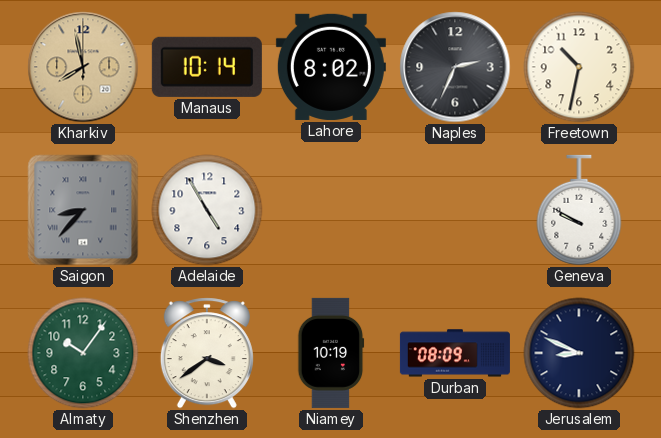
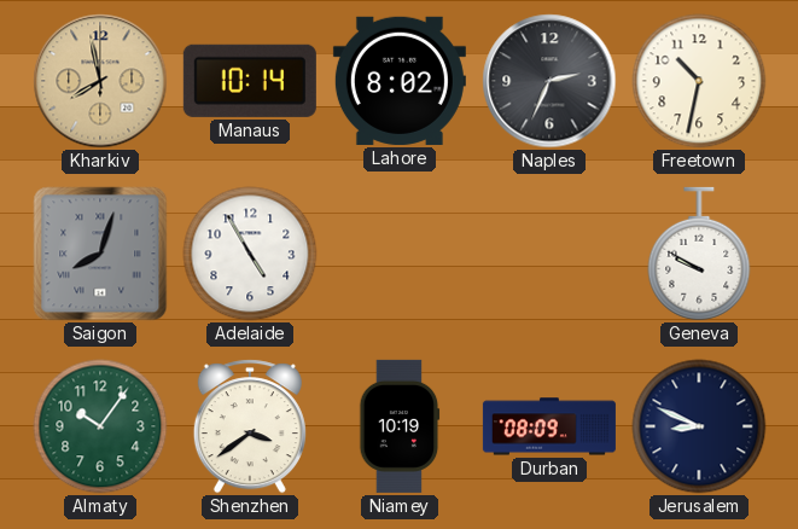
Saigon: 8:37 -> 8:03 (100, 254)
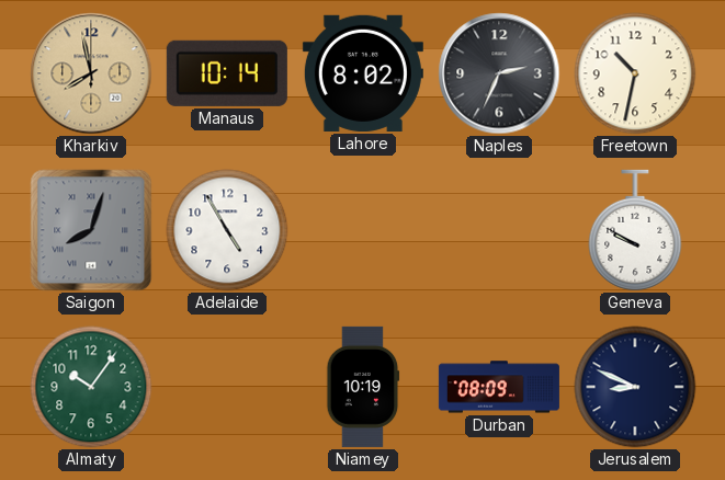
Shenzhen: 3:39 -> none (250, 426)
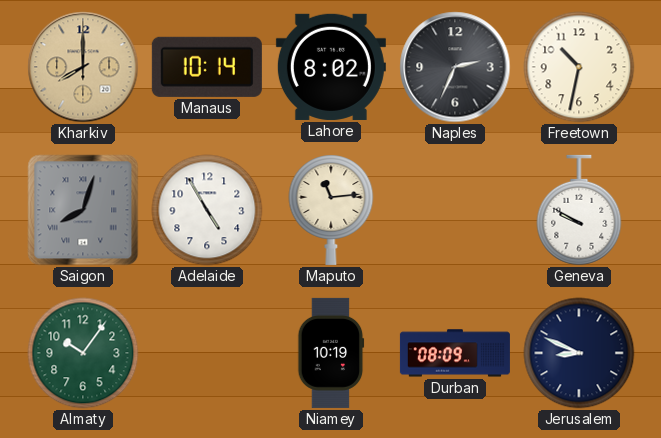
Kharkiv: 7:58 -> 8:00 (83, 67)
Maputo: none -> 11:14 (331, 210)
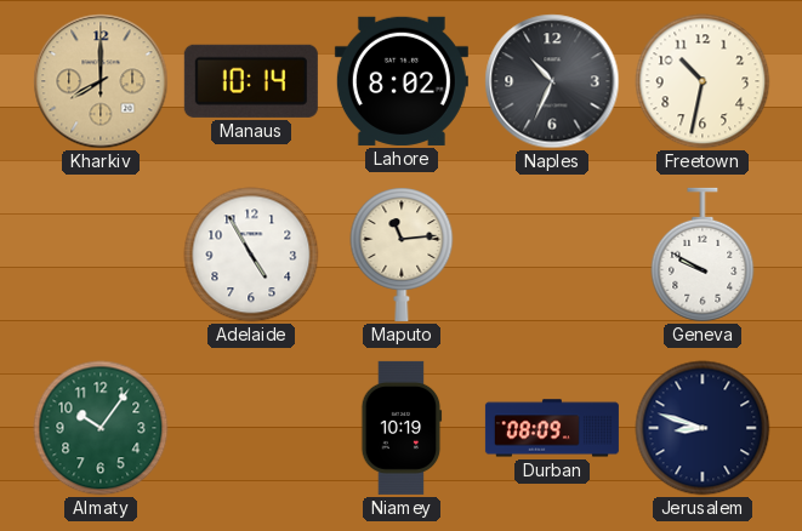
Naples: 2:34 -> 10:34 (552, 81)
Saigon: 8:03 -> none (83, 210)
Jerusalem: 8:49 -> 8:48 (703, 428)
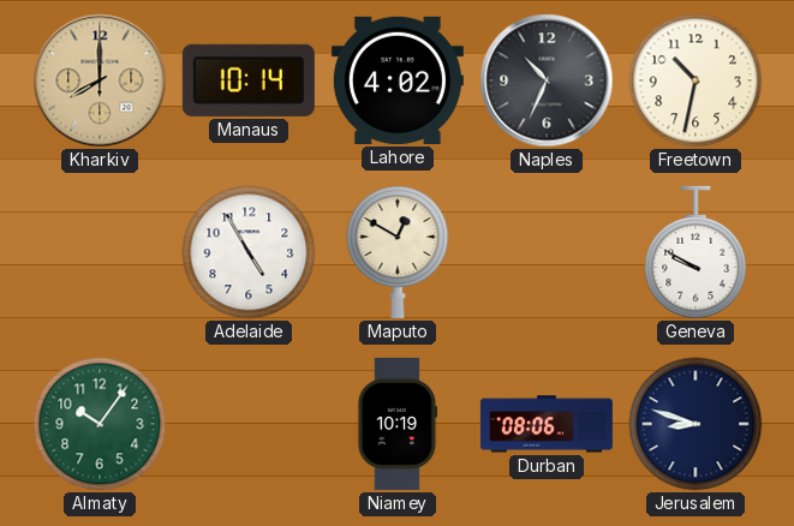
Lahore: 8:02 -> 4:02 (398, 80)
Maputo: 11:14 -> 12:50 (398, 252)
Durban: 08:09 -> 08:06 (547, 424)
